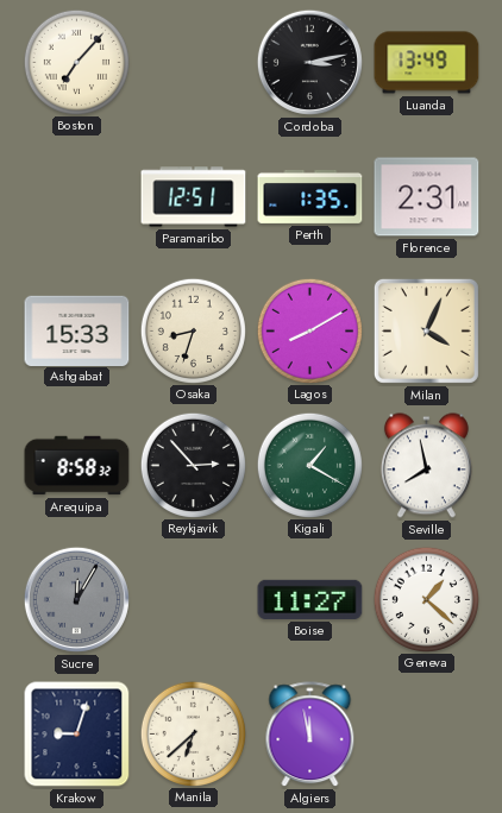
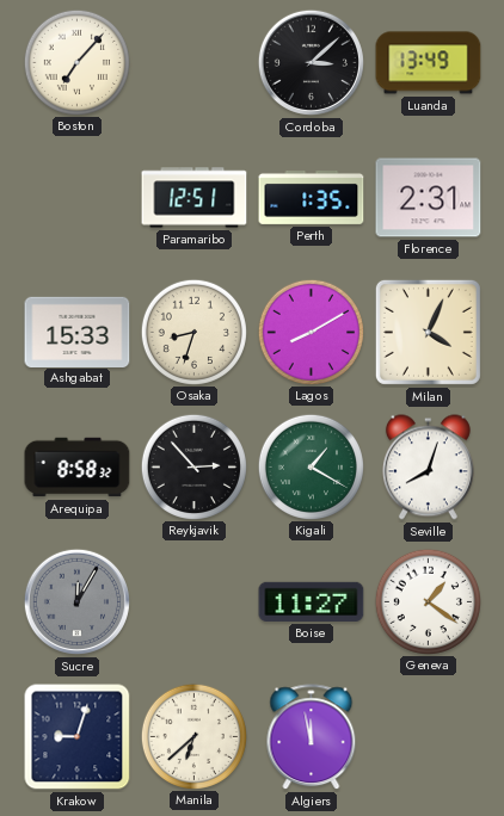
Cordoba: 3:13 -> 3:08 (311, 62)
Seville: 7:58 -> 8:03 (428, 468)
Geneva: 1:22 -> 1:21 (428, 601)
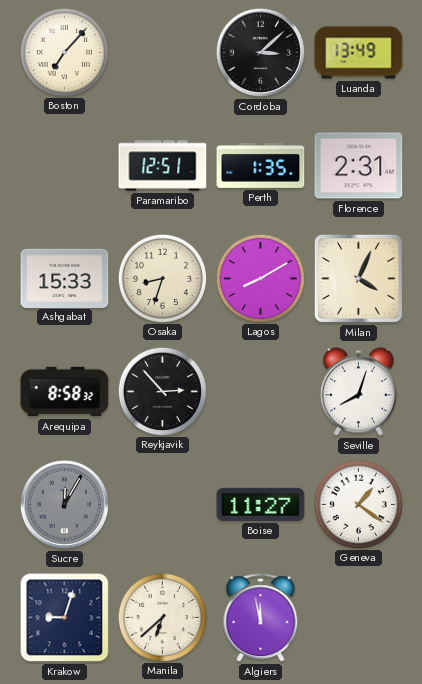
Kigali: 1:20 -> none (311, 466)
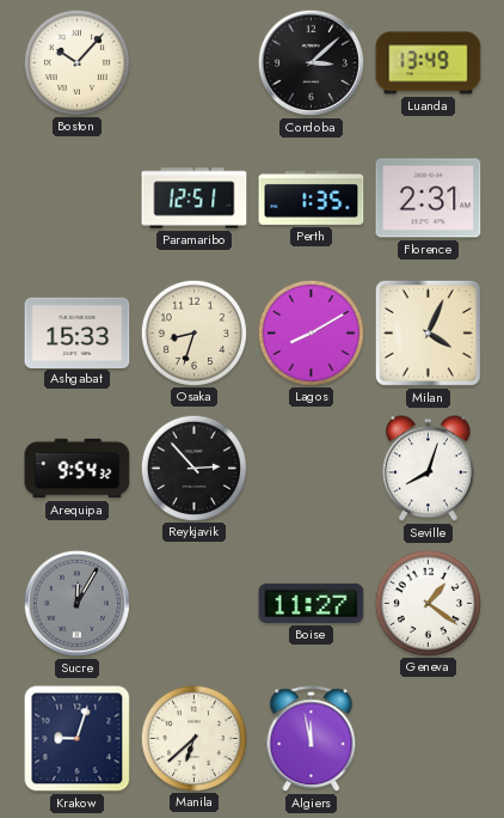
Boston: 7:07 -> 10:07 (76, 62)
Arequipa: 8:58 -> 9:54 (78, 469)
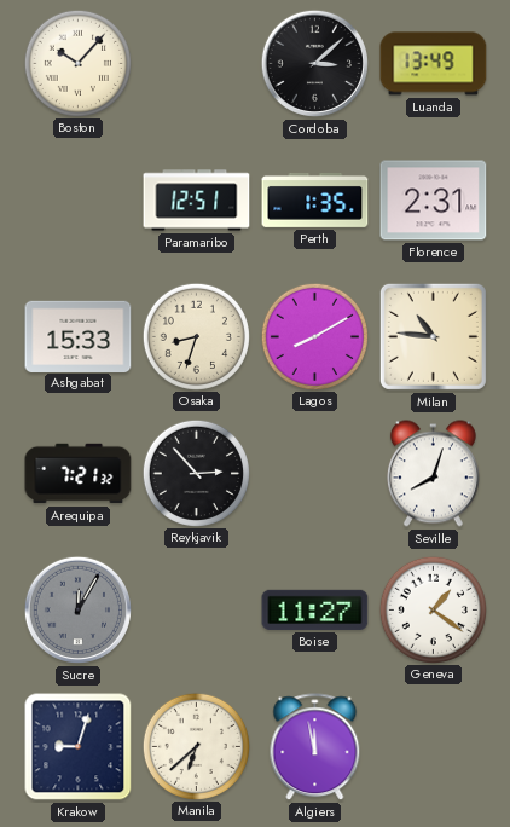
Milan: 4:04 -> 10:46 (433, 336)
Arequipa: 9:54 -> 7:21 (79, 474)
